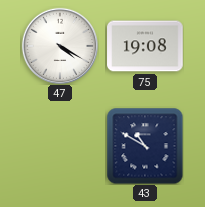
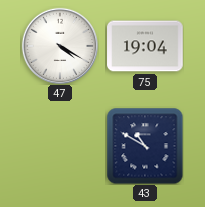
75: 19:08 -> 19:04 (145, 46)
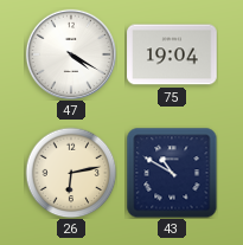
26: none -> 6:13 (71, 173)
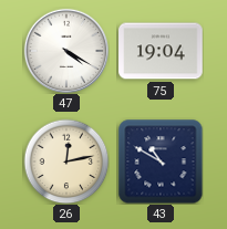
26: 6:13 -> 12:13 (66, 162)
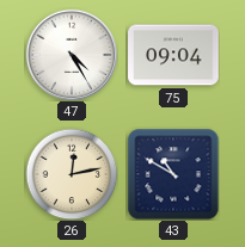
47: 4:20 -> 4:25 (71, 54)
75: 19:04 -> 09:04 (173, 55)
